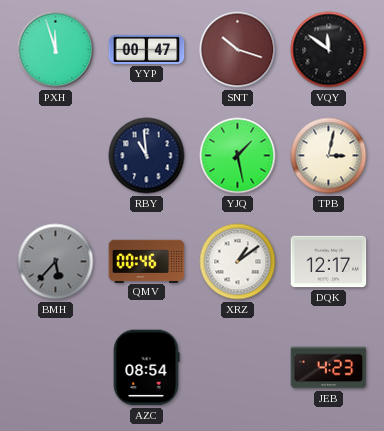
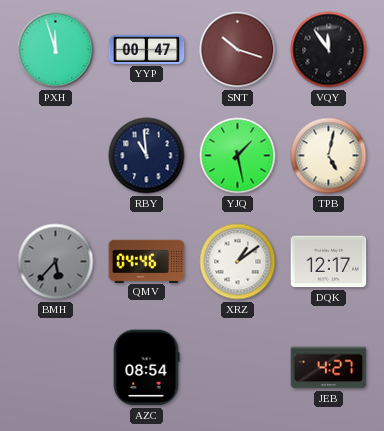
VQY: 11:51 -> 11:54 (329, 50)
TPB: 3:02 -> 5:02 (329, 156)
QMV: 00:46 -> 04:46 (147, 261)
JEB: 4:23 -> 4:27 (329, 368)
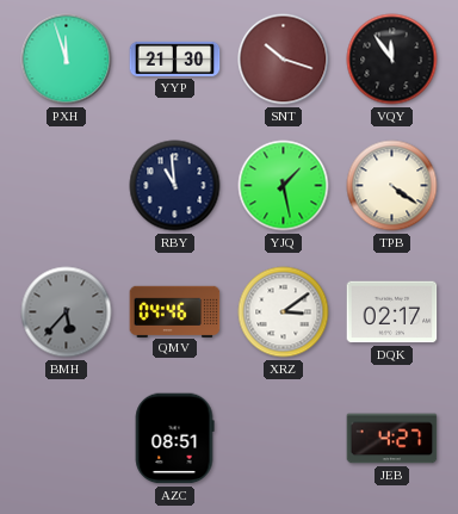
YYP: 00:47 -> 21:30 (175, 58)
TPB: 5:02 -> 4:21 (392, 186)
XRZ: 1:09 -> 3:09 (284, 312)
DQK: 12:17 -> 02:17 (392, 312)
AZC: 08:54 -> 08:51 (174, 439)
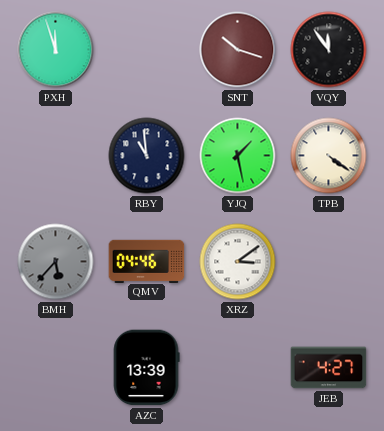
YYP: 21:30 -> none (175, 58)
DQK: 02:17 -> none (392, 312)
AZC: 08:51 -> 13:39 (146, 368)
